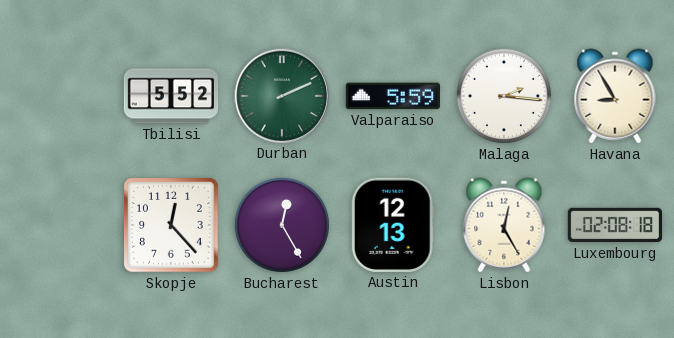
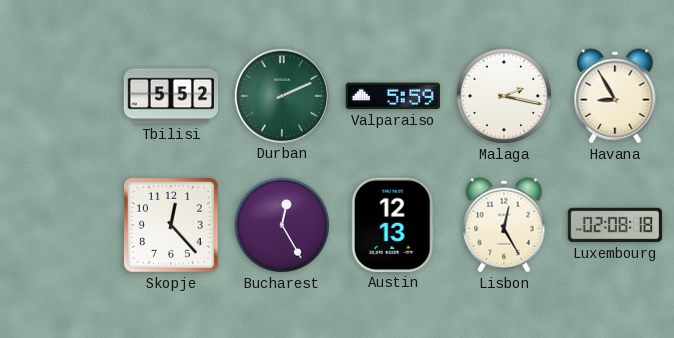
Malaga: 2:16 -> 2:17 (504, 96)
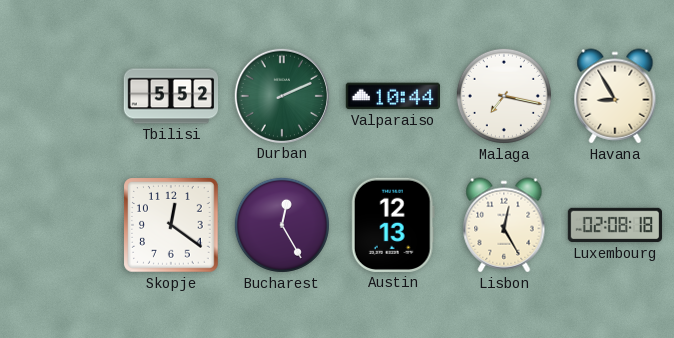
Valparaiso: 5:59 -> 10:44 (392, 96)
Malaga: 2:17 -> 7:17 (504, 96)
Skopje: 12:23 -> 12:21 (171, 225)
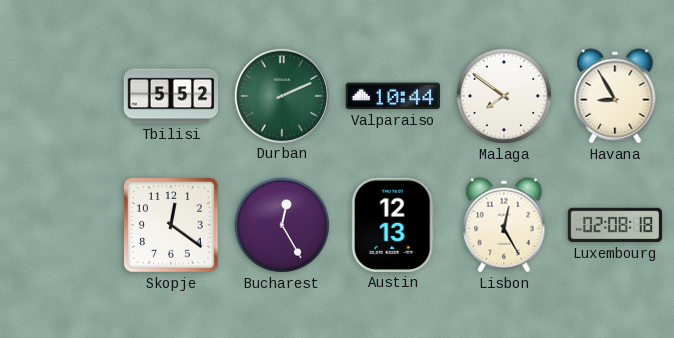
Malaga: 7:17 -> 7:51 (504, 96)
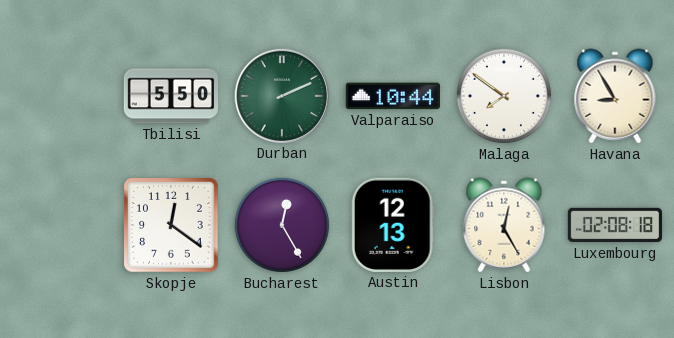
Tbilisi: 5:52 -> 5:50 (171, 96)
